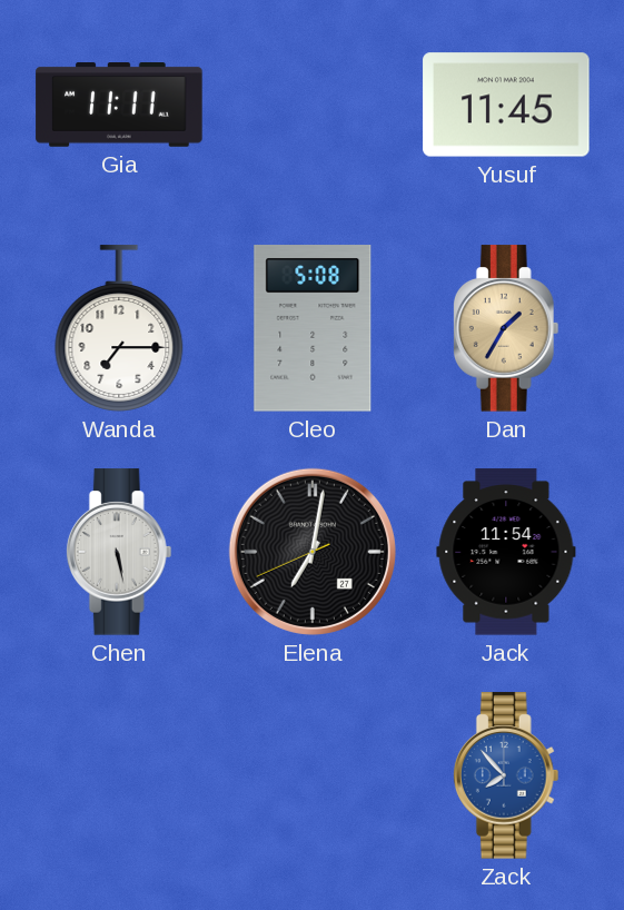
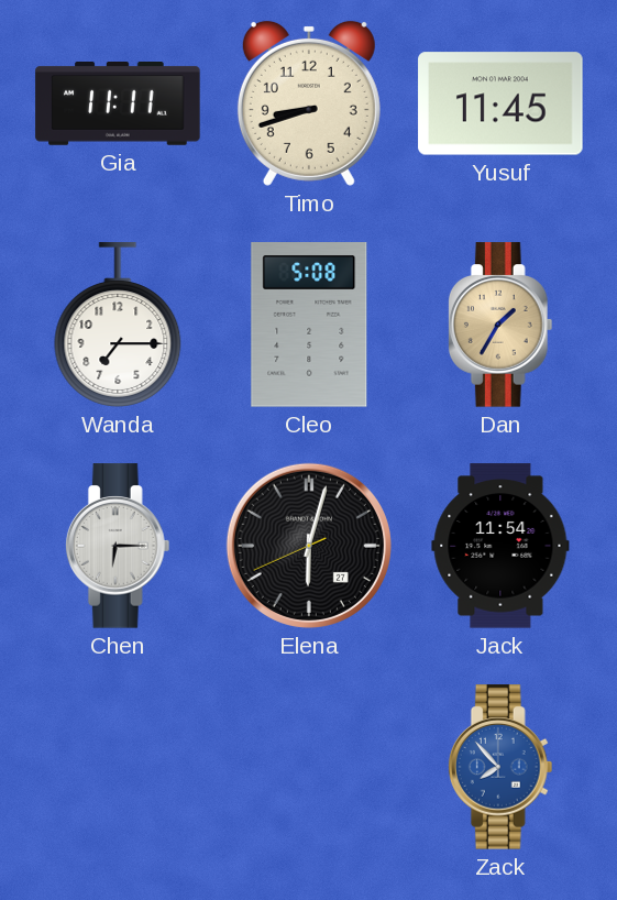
Timo: none -> 8:42 (309, 103)
Chen: 5:28 -> 6:15 (118, 546)
Elena: 7:01 -> 6:02 (309, 546)
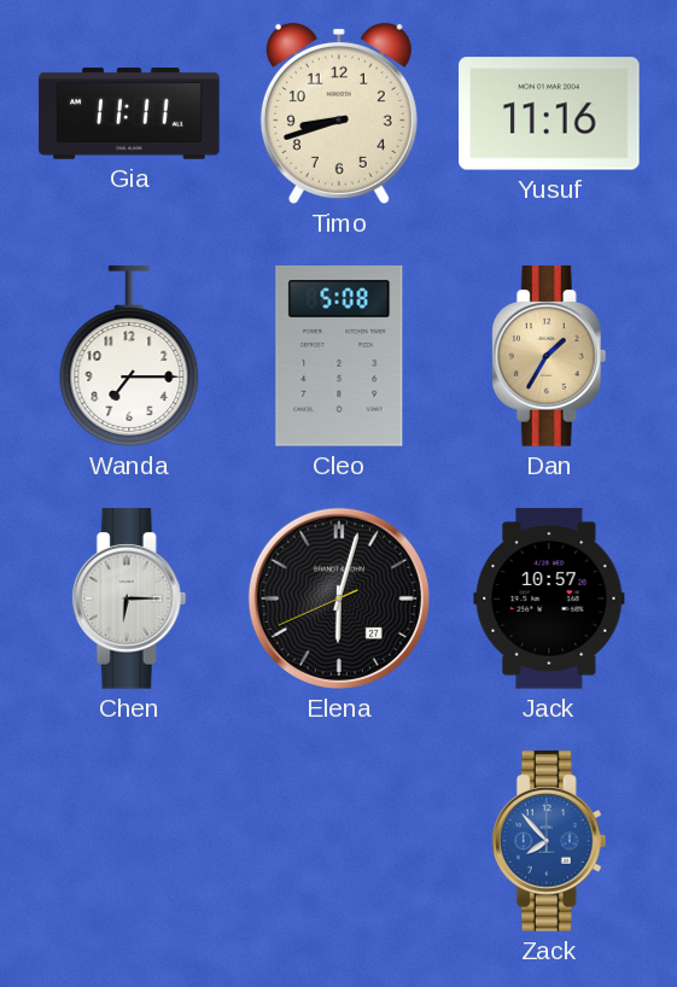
Yusuf: 11:45 -> 11:16 (549, 113)
Jack: 11:54 -> 10:57 (549, 598)
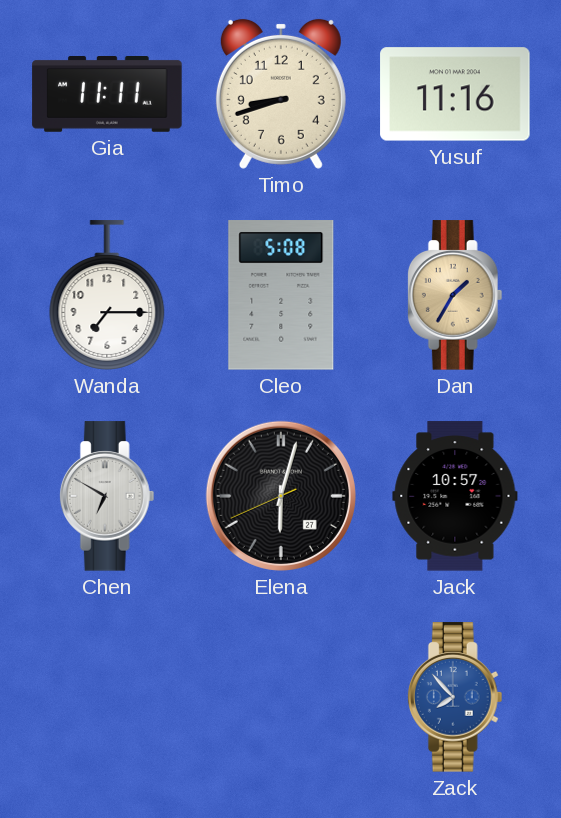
Chen: 6:15 -> 6:50 (107, 496)
